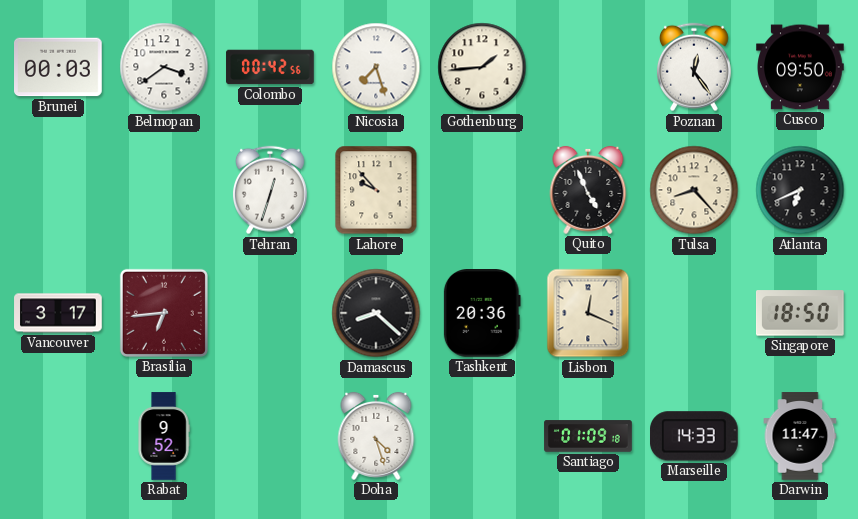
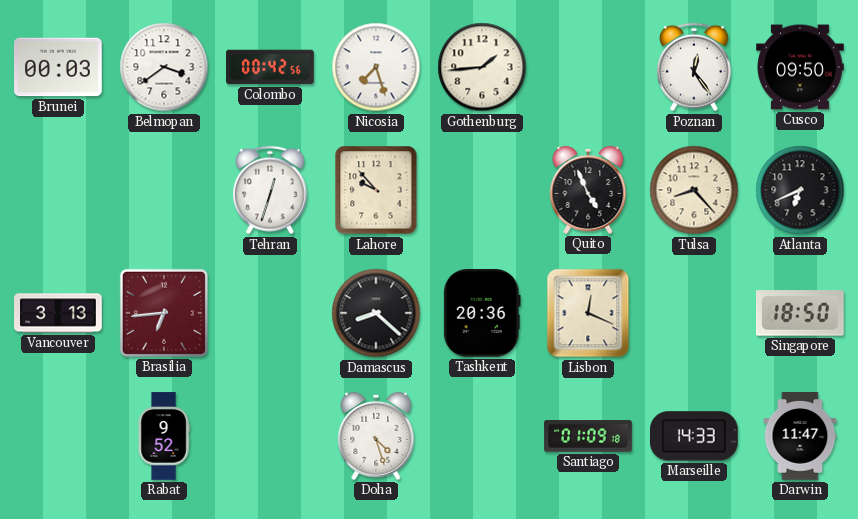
Vancouver: 3:17 -> 3:13 (58, 313)
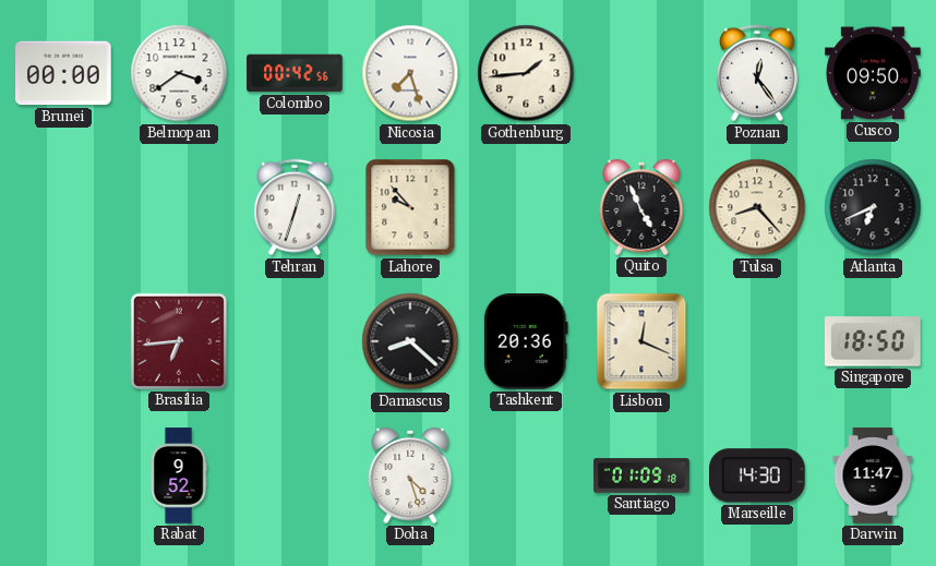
Brunei: 00:03 -> 00:00 (64, 73)
Vancouver: 3:13 -> none (58, 313)
Marseille: 14:33 -> 14:30 (758, 475)
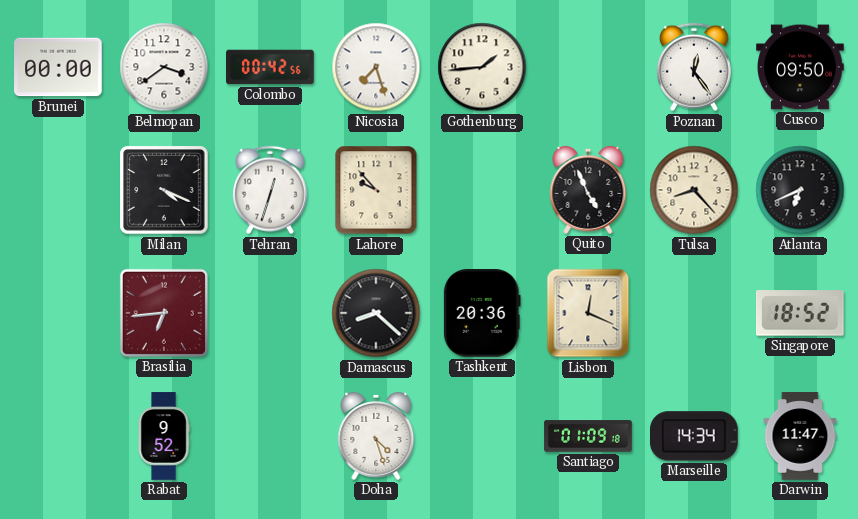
Milan: none -> 4:19 (164, 190)
Singapore: 18:50 -> 18:52 (801, 313)
Marseille: 14:30 -> 14:34 (695, 436)
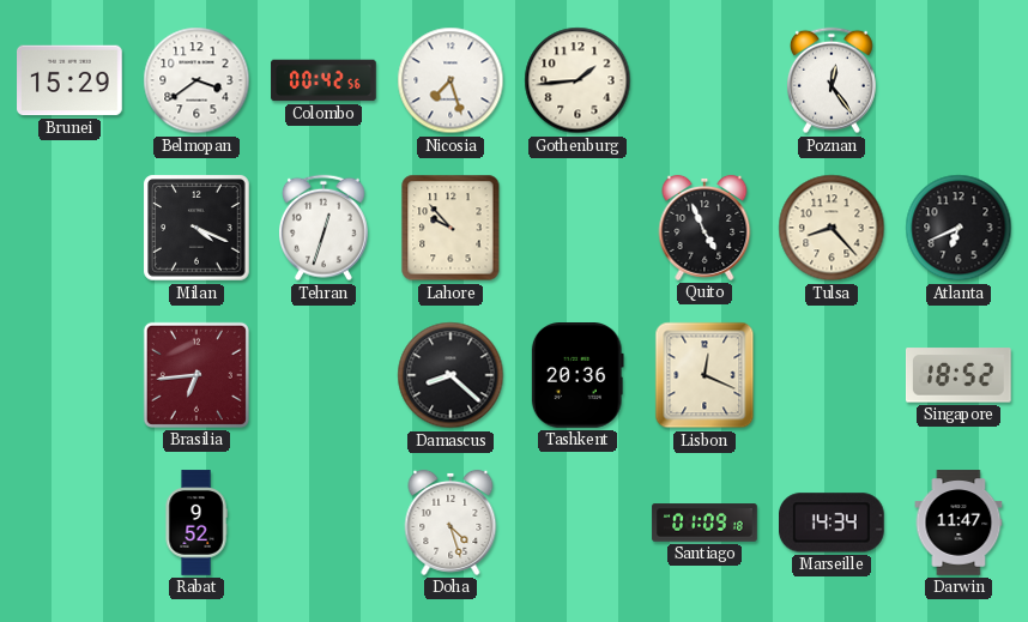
Brunei: 00:00 -> 15:29 (71, 80)
Cusco: 09:50 -> none (800, 67)
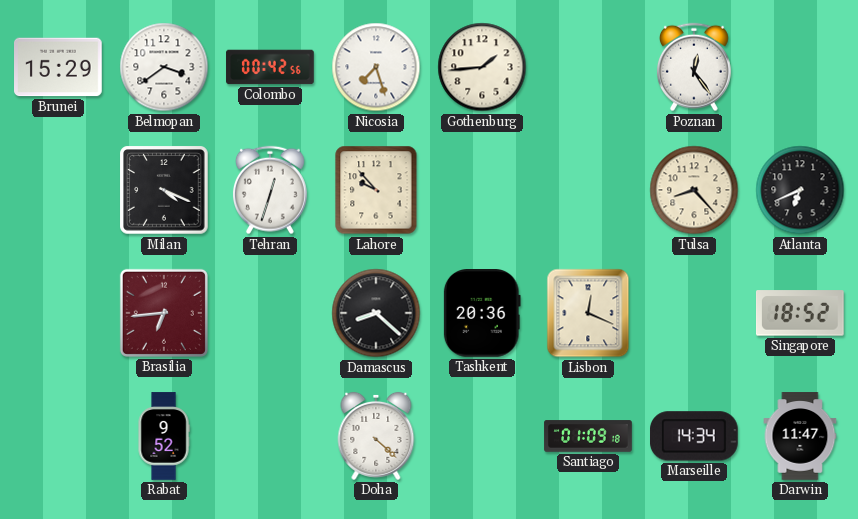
Quito: 4:56 -> none (705, 228)
Doha: 4:27 -> 4:22 (376, 436)
